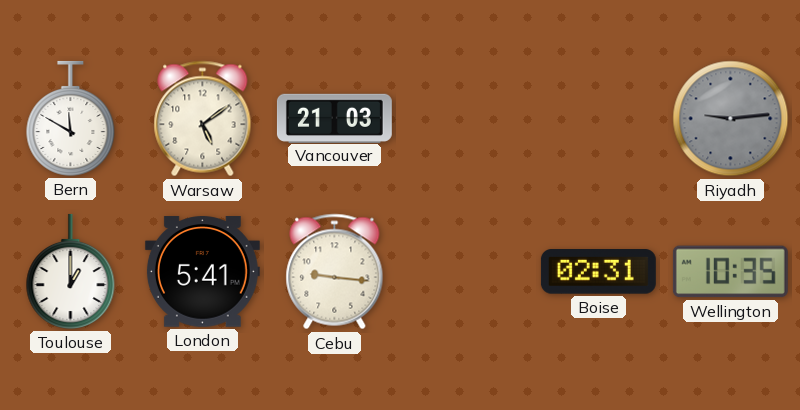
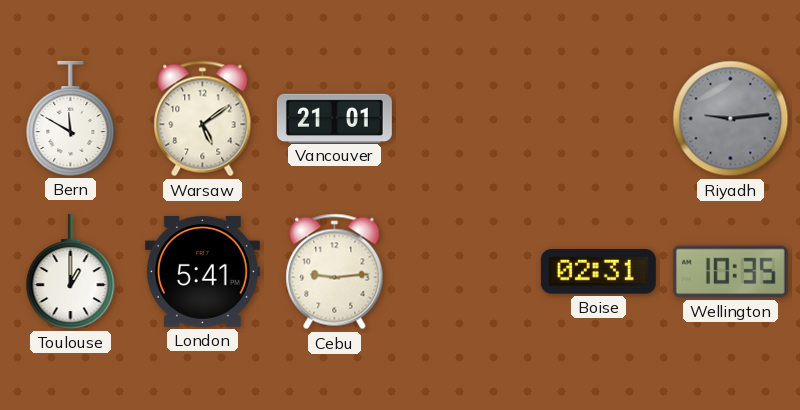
Vancouver: 21:03 -> 21:01 (334, 118)
Cebu: 9:16 -> 9:14 (335, 272)
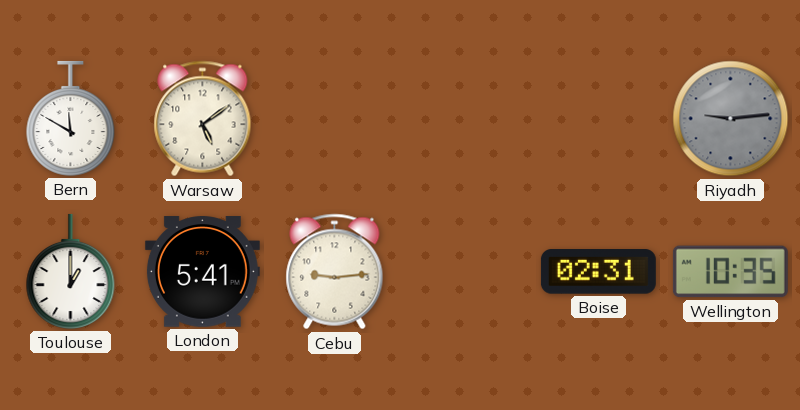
Vancouver: 21:01 -> none (334, 118)
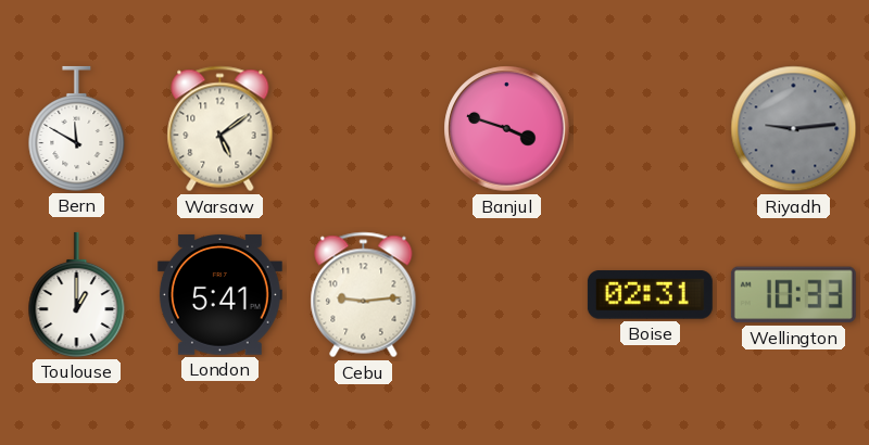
Banjul: none -> 3:48 (507, 129)
Wellington: 10:35 -> 10:33 (793, 295)
